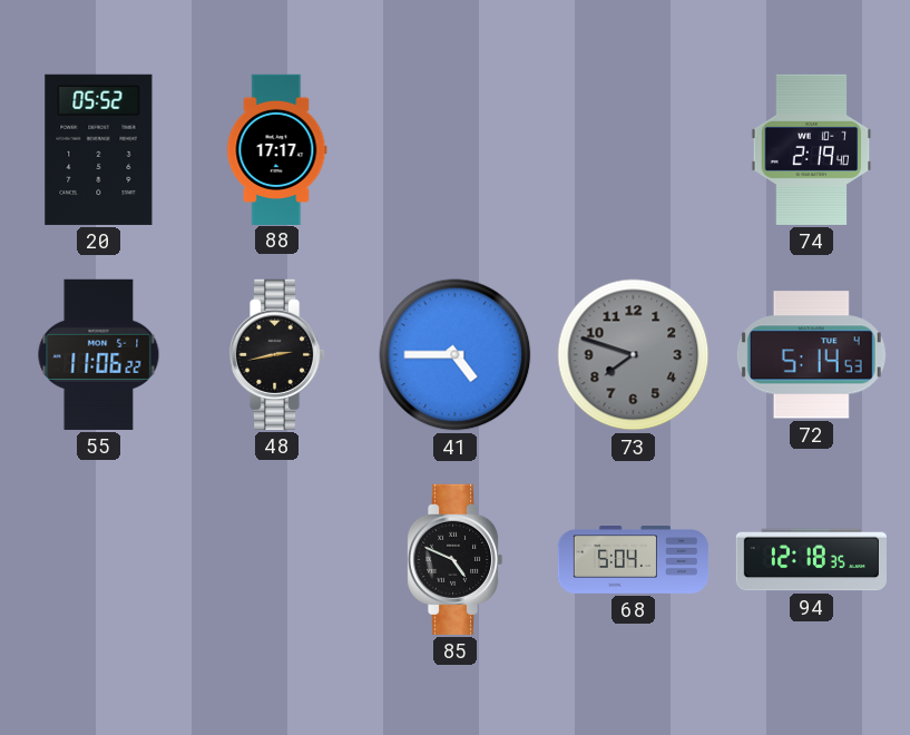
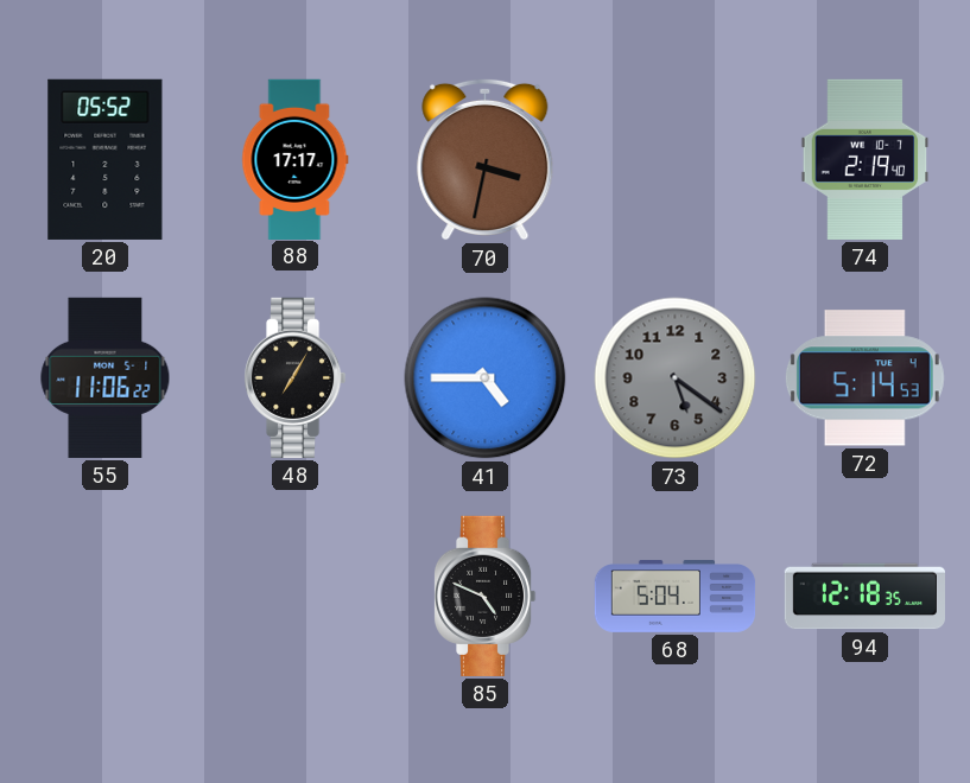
70: none -> 3:32 (486, 159)
48: 2:43 -> 7:05 (294, 377)
73: 7:48 -> 5:21 (676, 378)
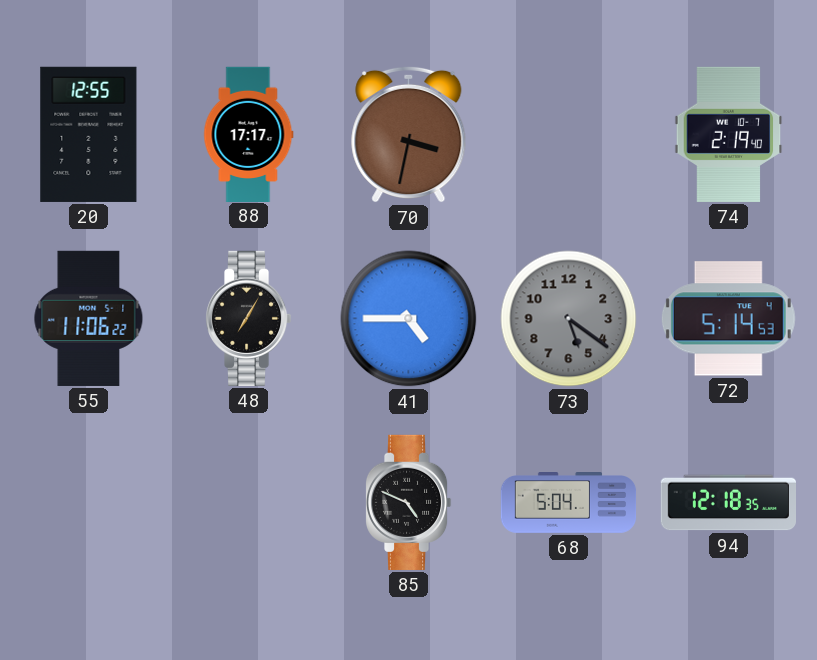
20: 05:52 -> 12:55 (89, 134)
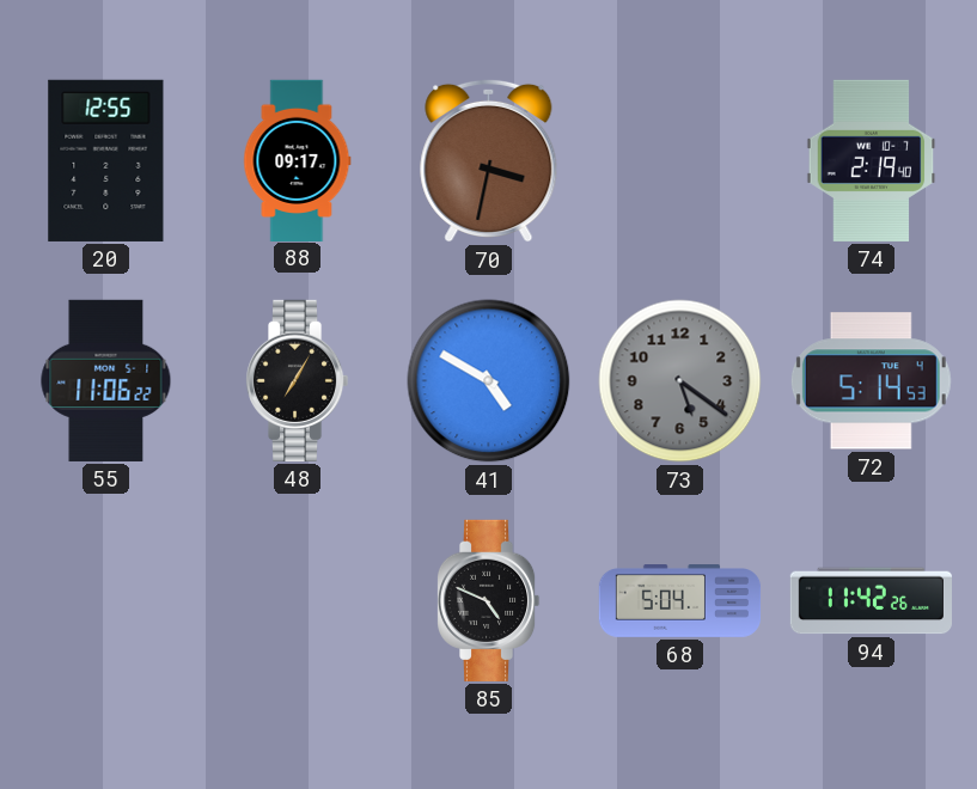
88: 17:17 -> 09:17 (298, 160)
41: 4:45 -> 4:50 (489, 381)
94: 12:18 -> 11:42 (871, 601)
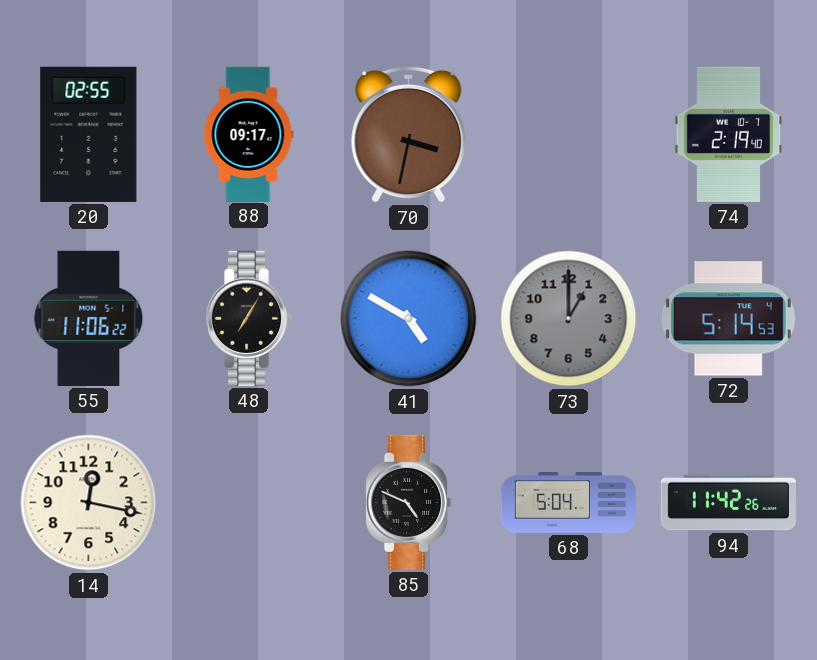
20: 12:55 -> 02:55 (89, 134)
73: 5:21 -> 1:00 (569, 319)
14: none -> 12:17 (89, 503)
